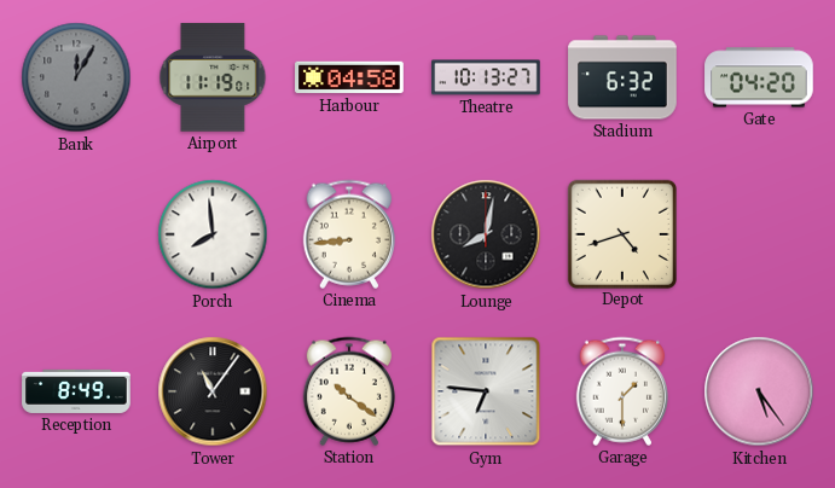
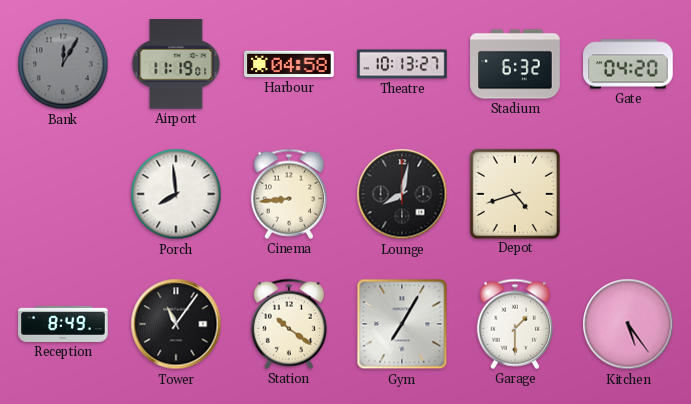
Gym: 6:46 -> 7:05 (402, 324)
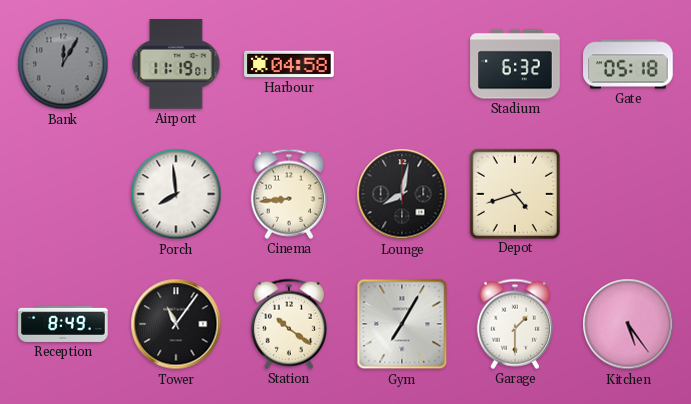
Theatre: 10:13 -> none (402, 64)
Gate: 04:20 -> 05:18 (628, 64)
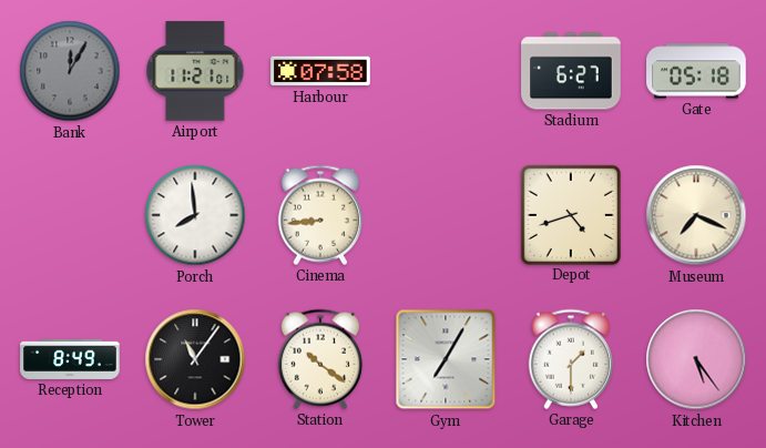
Airport: 11:19 -> 11:21 (195, 71)
Harbour: 04:58 -> 07:58 (320, 71)
Stadium: 6:32 -> 6:27 (571, 71)
Lounge: 8:02 -> none (402, 194)
Museum: none -> 7:19 (696, 215)
